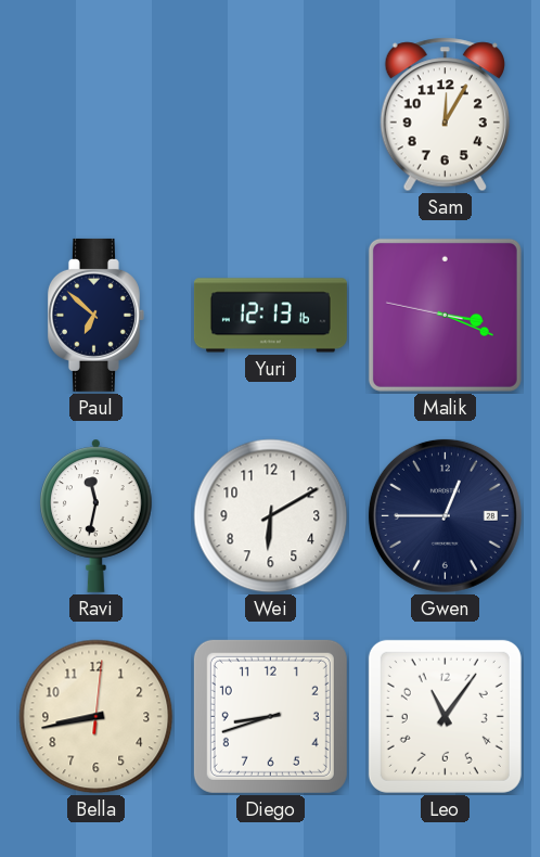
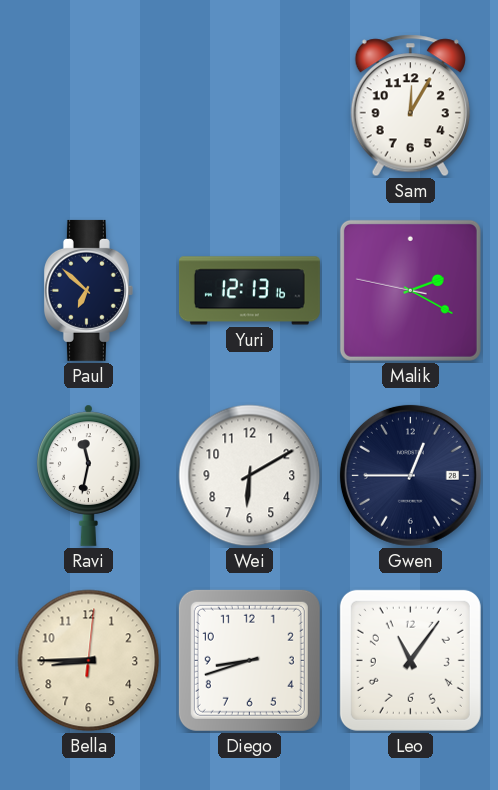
Malik: 3:18 -> 2:19 (410, 290)
Bella: 8:43 -> 8:45 (89, 661)
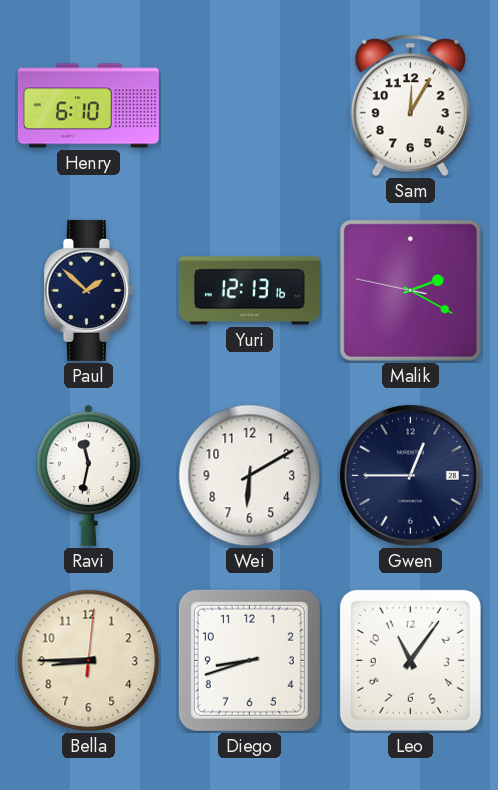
Henry: none -> 6:10 (88, 106)
Paul: 6:52 -> 1:52 (88, 290)
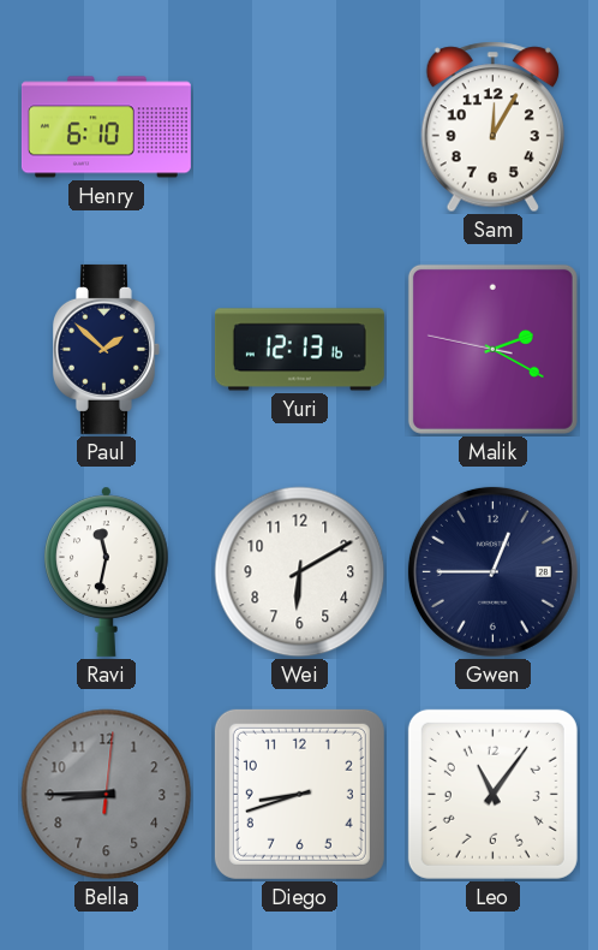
Bella dial: cream -> grey (107, 795)
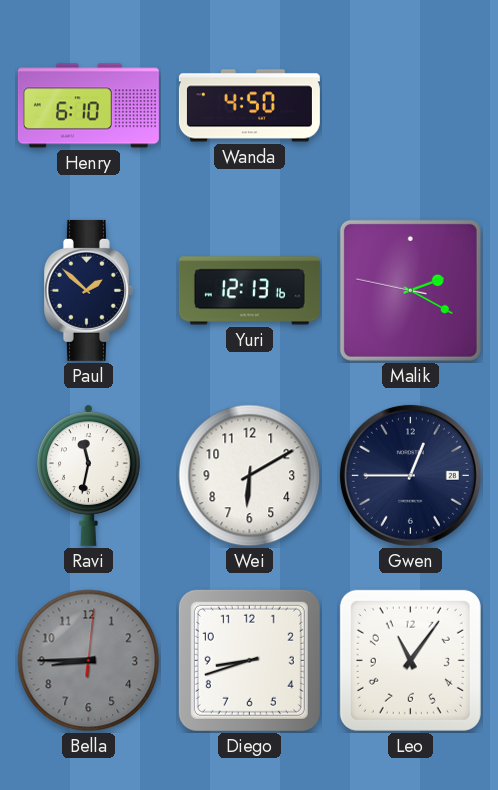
Wanda: none -> 4:50 (249, 106)
Sam: 12:05 -> none (492, 127)
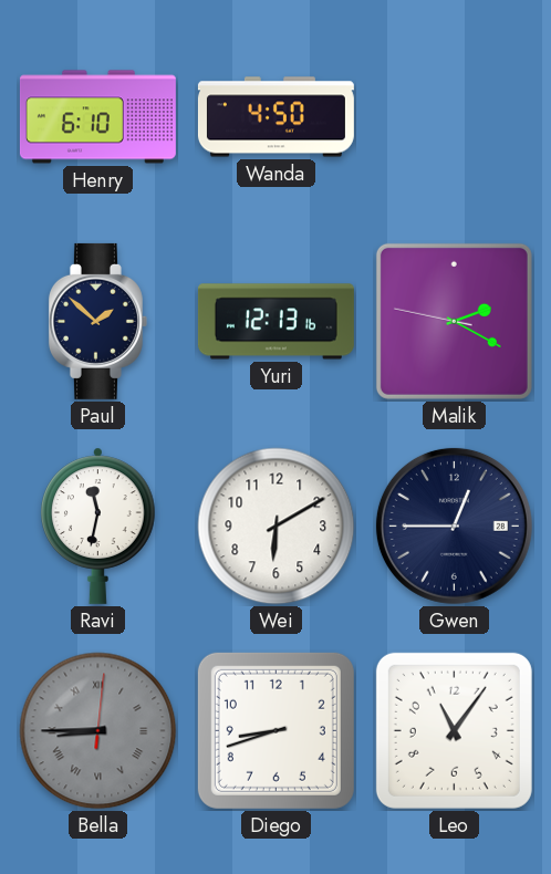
Bella numerals: Arabic -> Roman (98, 731)
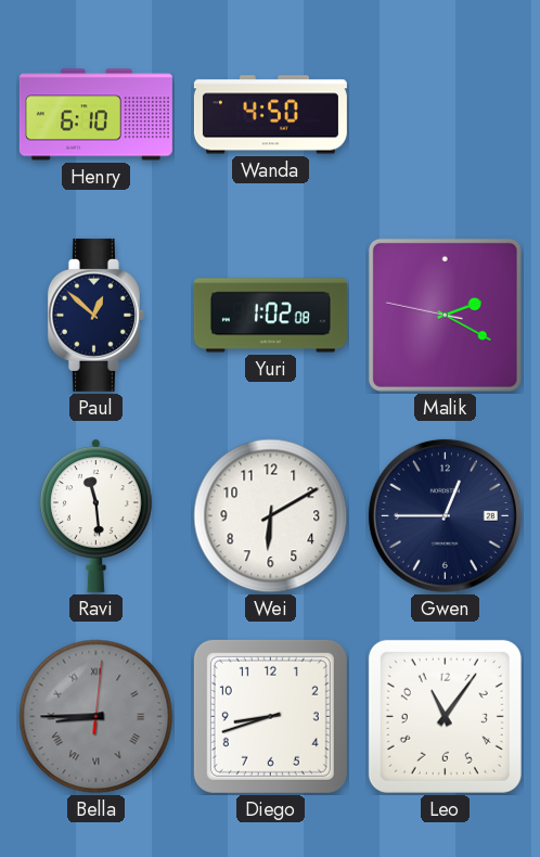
Paul: 1:52 -> 12:52 (95, 315)
Yuri: 12:13 -> 1:02 (270, 316)
Ravi: 11:32 -> 11:29 (97, 515)
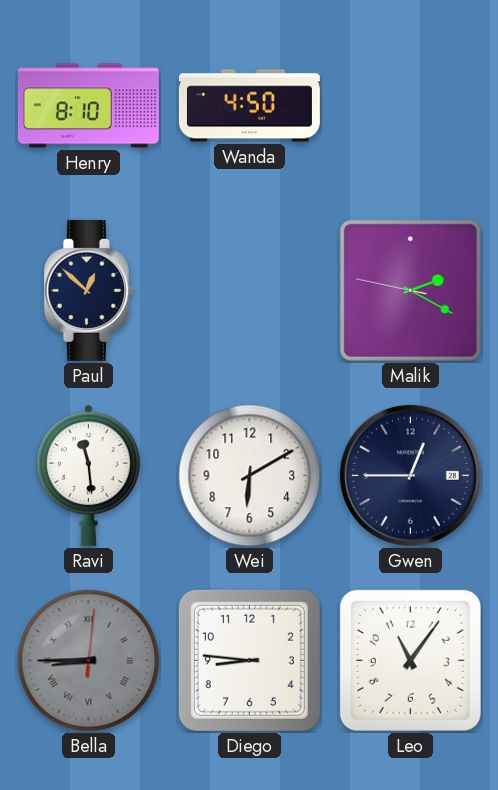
Henry: 6:10 -> 8:10 (88, 106)
Yuri: 1:02 -> none (270, 316)
Diego: 8:42 -> 8:46 (249, 660)
